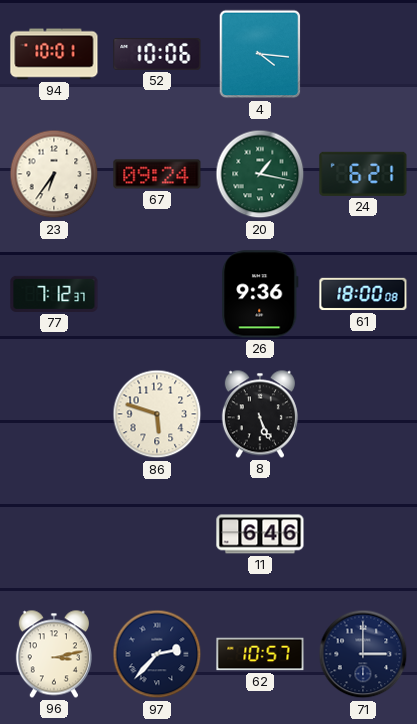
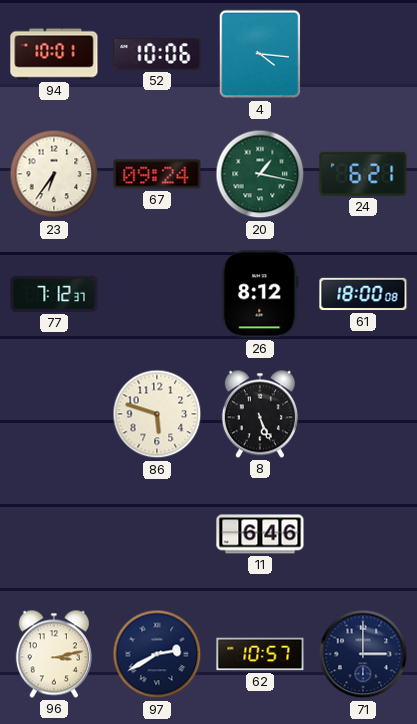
26: 9:36 -> 8:12 (260, 294)
97: 2:37 -> 2:40 (157, 654)
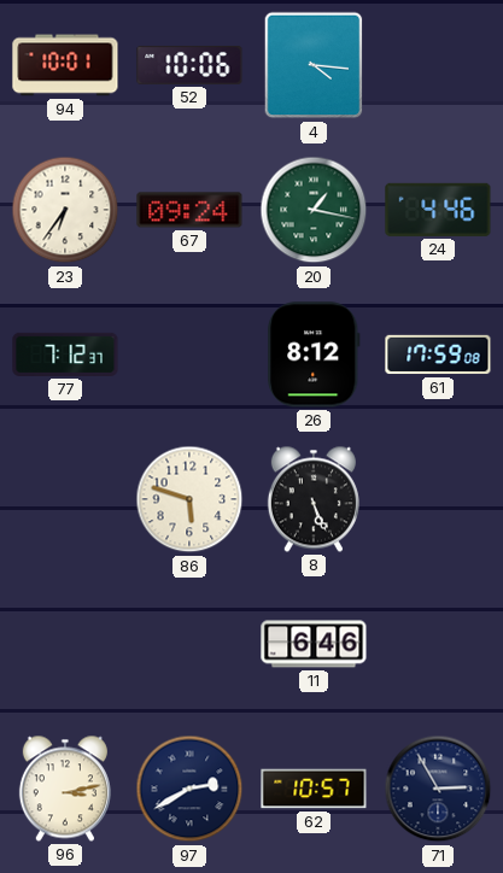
24: 6:21 -> 4:46 (438, 210)
61: 18:00 -> 17:59 (438, 355)
71: 3:00 -> 2:55 (438, 789)
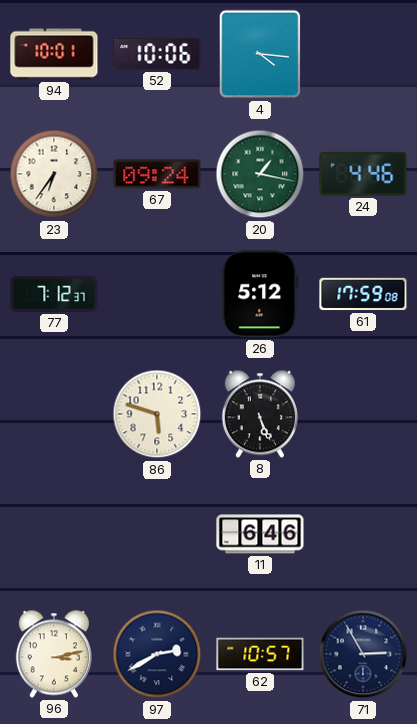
26: 8:12 -> 5:12 (260, 294)
